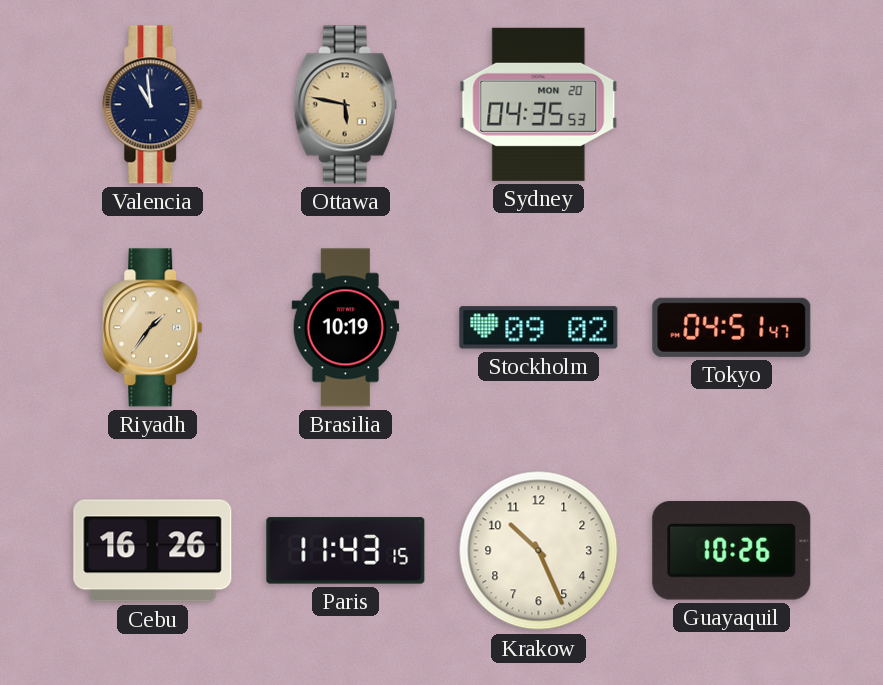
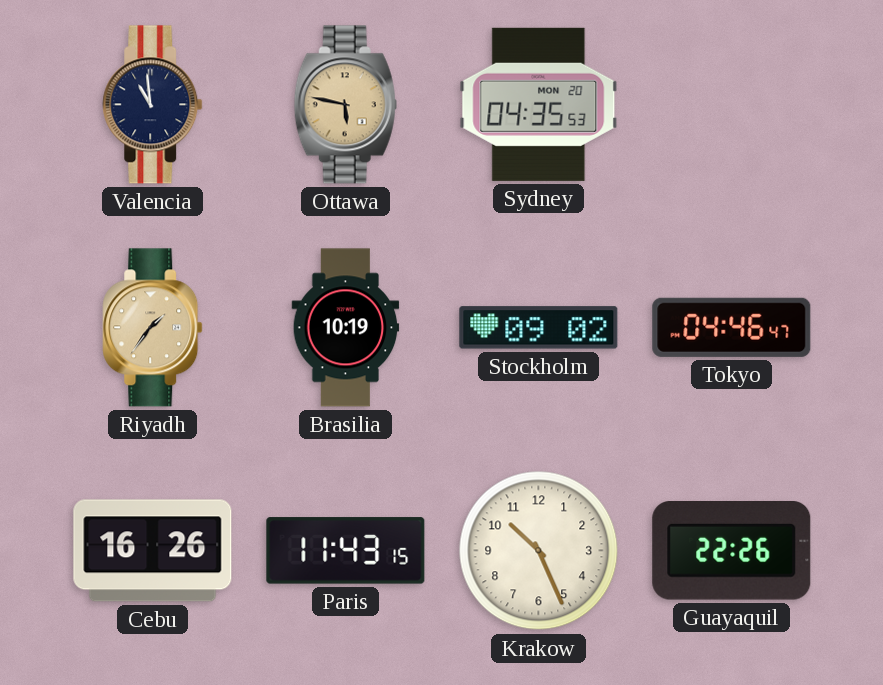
Tokyo: 04:51 -> 04:46 (732, 327)
Guayaquil: 10:26 -> 22:26 (732, 551)
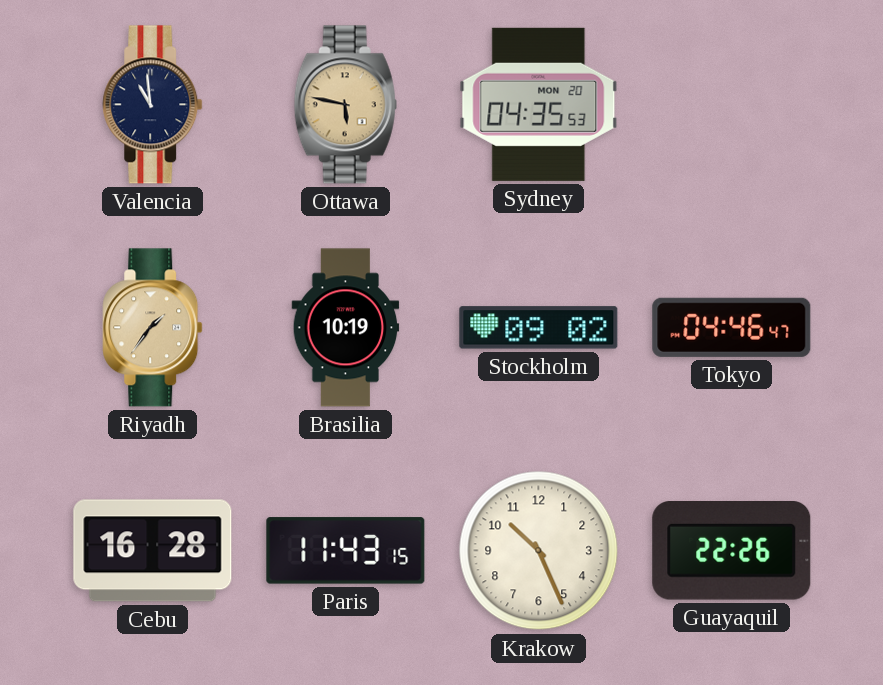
Cebu: 16:26 -> 16:28 (153, 551)
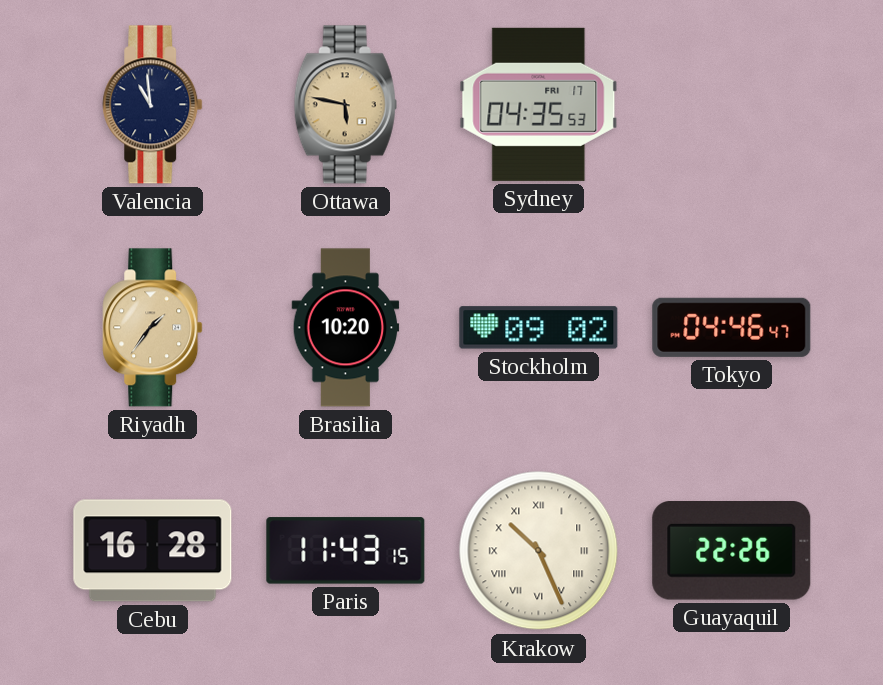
Sydney date: MON 20 -> FRI 17 (539, 104)
Brasilia: 10:19 -> 10:20 (346, 328)
Krakow numerals: Arabic -> Roman (539, 551)
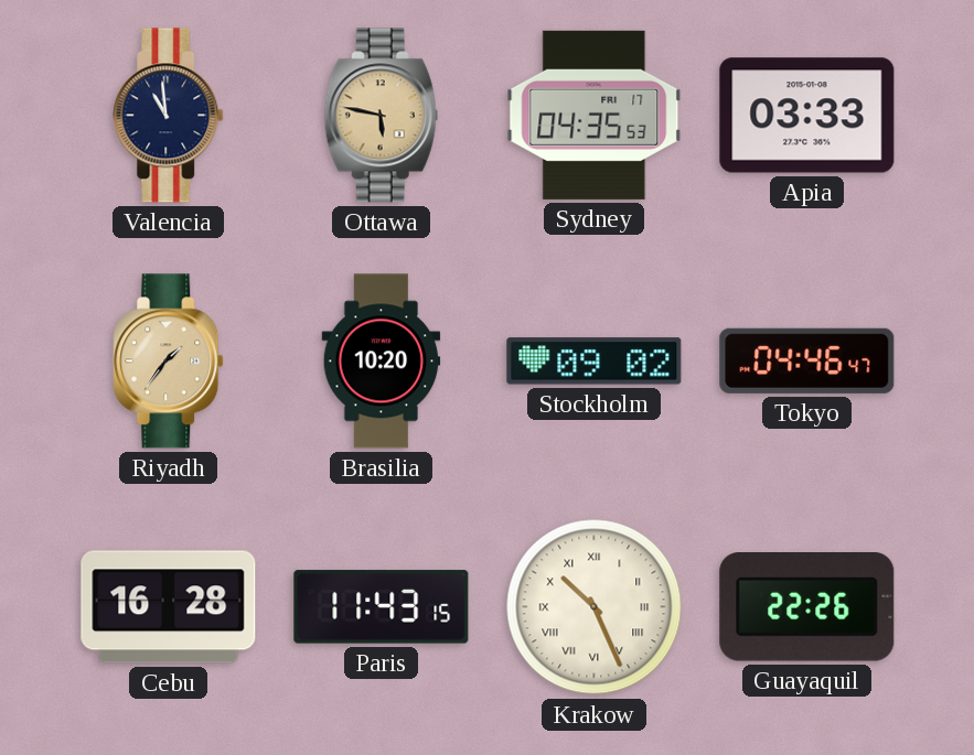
Apia: none -> 03:33 (807, 116)
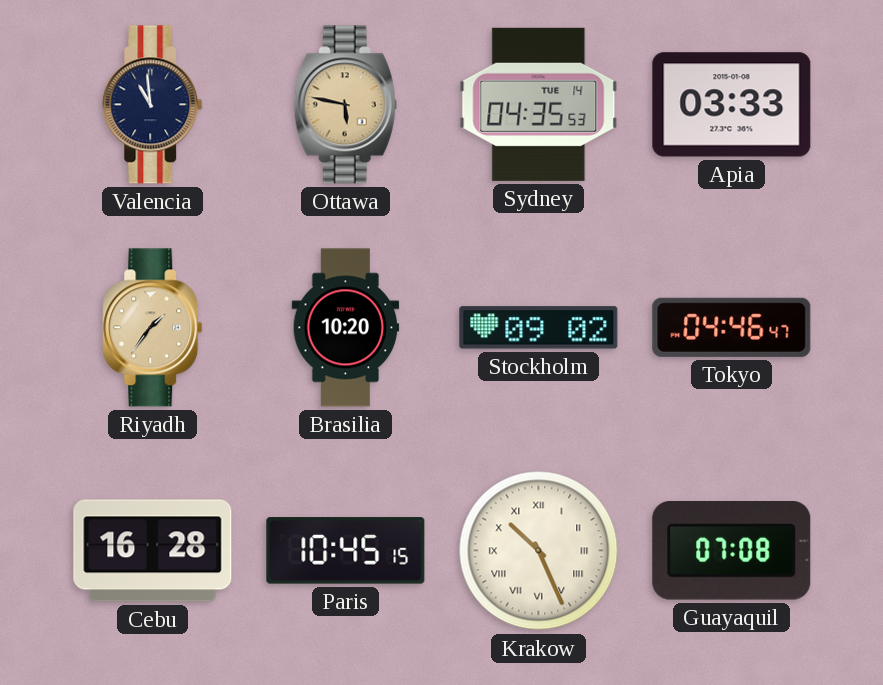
Sydney date: FRI 17 -> TUE 14 (539, 104)
Paris: 11:43 -> 10:45 (346, 551)
Guayaquil: 22:26 -> 07:08 (732, 551)
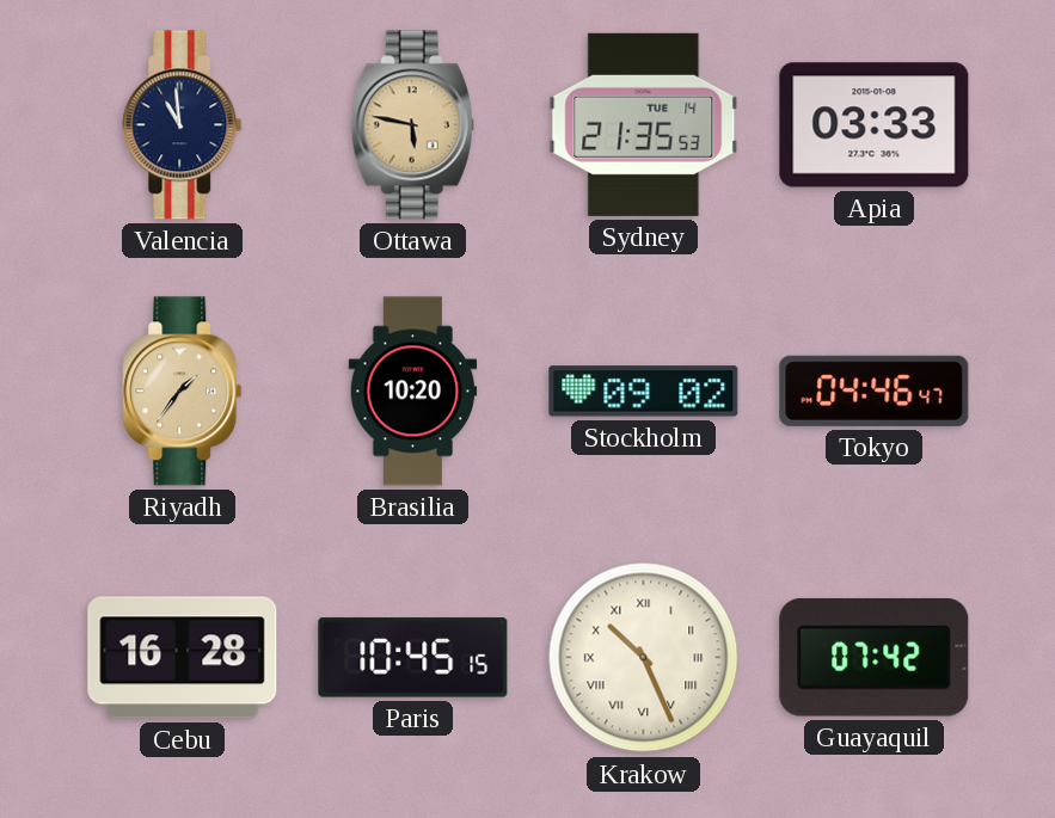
Sydney: 04:35 -> 21:35 (644, 124)
Guayaquil: 07:08 -> 07:42 (875, 658)
